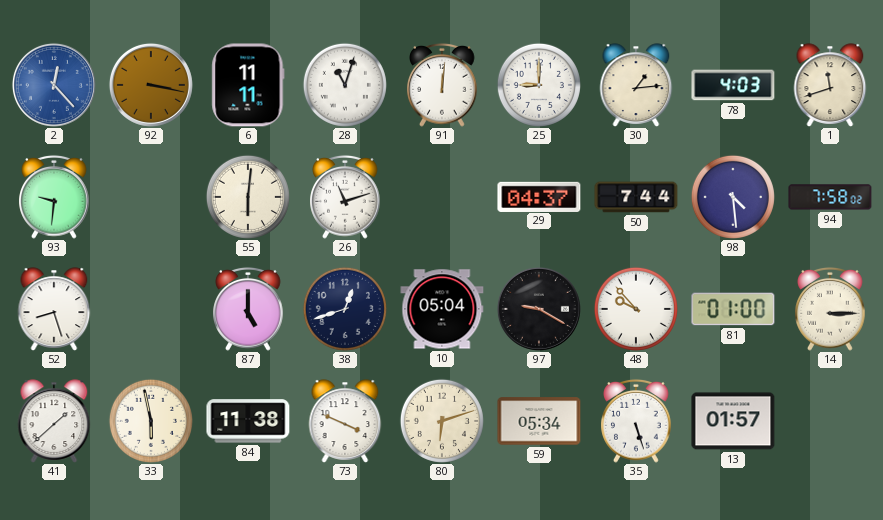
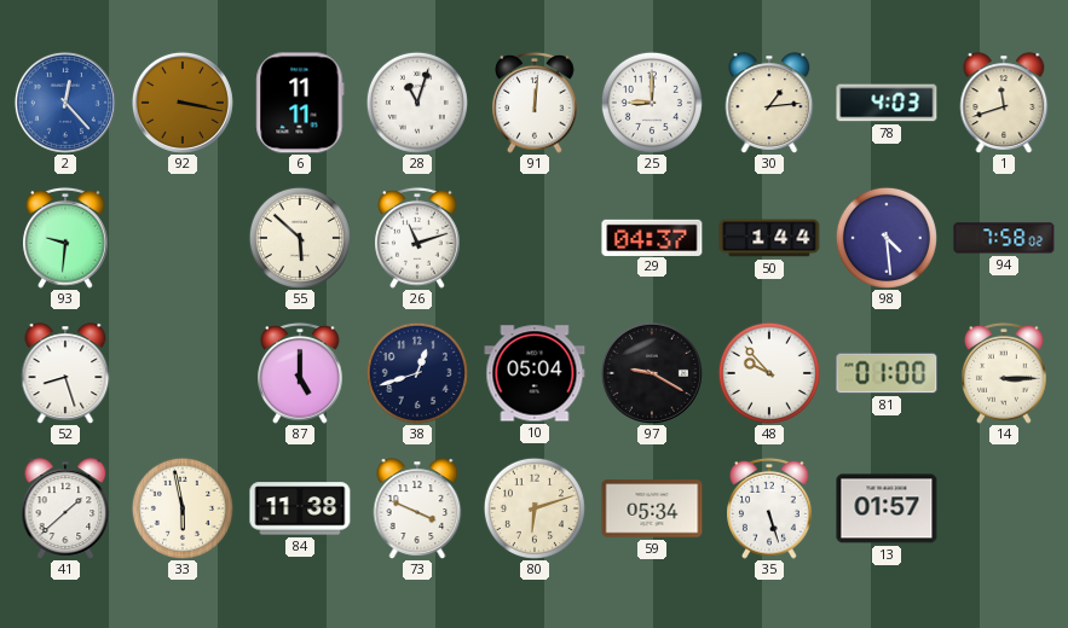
55: 6:01 -> 5:52 (300, 238)
50: 7:44 -> 1:44 (769, 238)
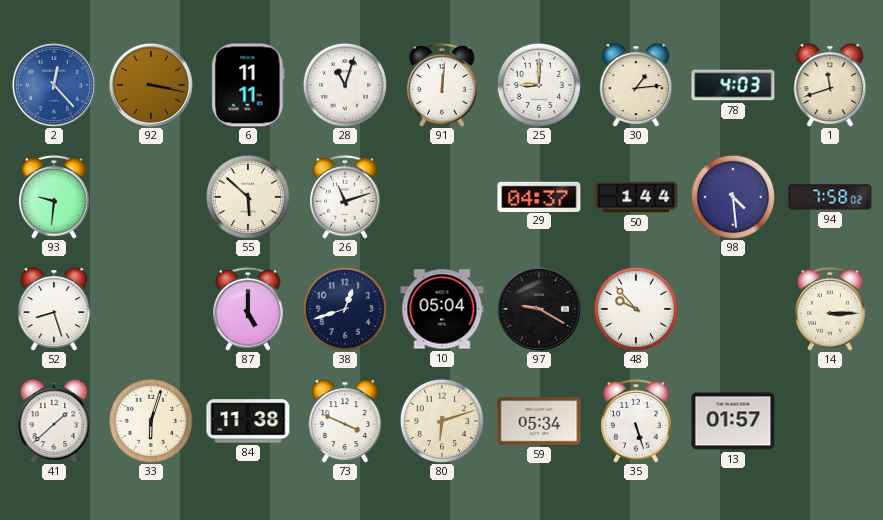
81: 01:00 -> none (887, 373)
33: 5:58 -> 6:03 (151, 421)
